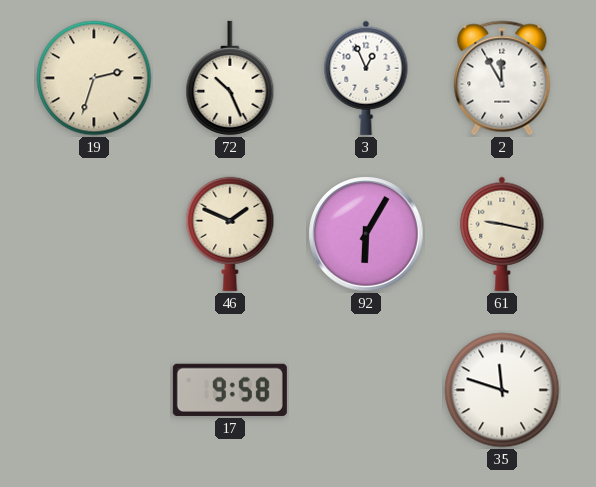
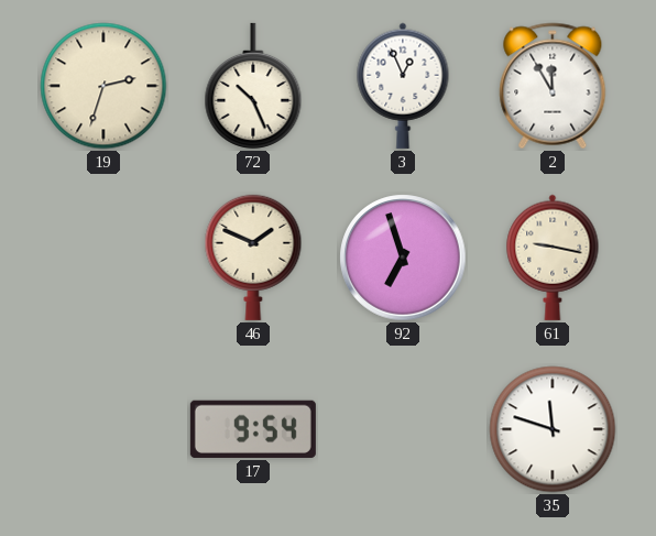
92: 6:05 -> 6:57 (403, 258)
17: 9:58 -> 9:54 (253, 429)
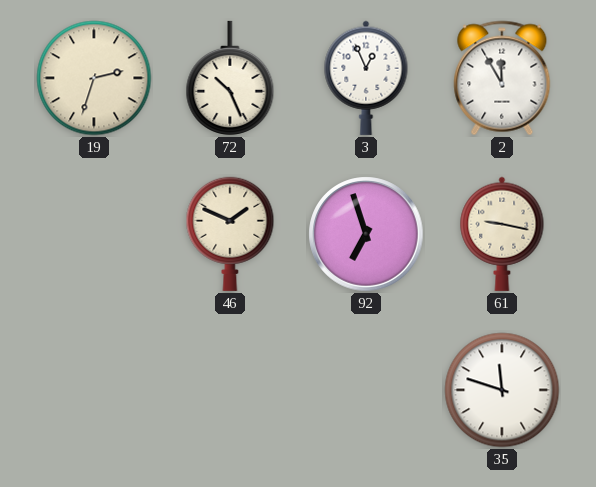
17: 9:54 -> none (253, 429)
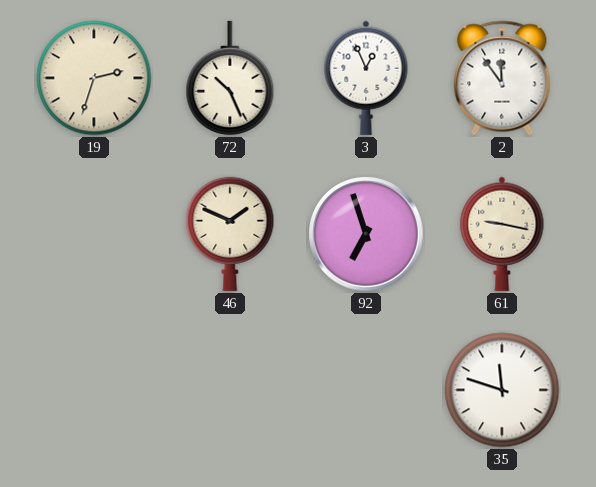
2: 11:55 -> 11:54 (502, 78)
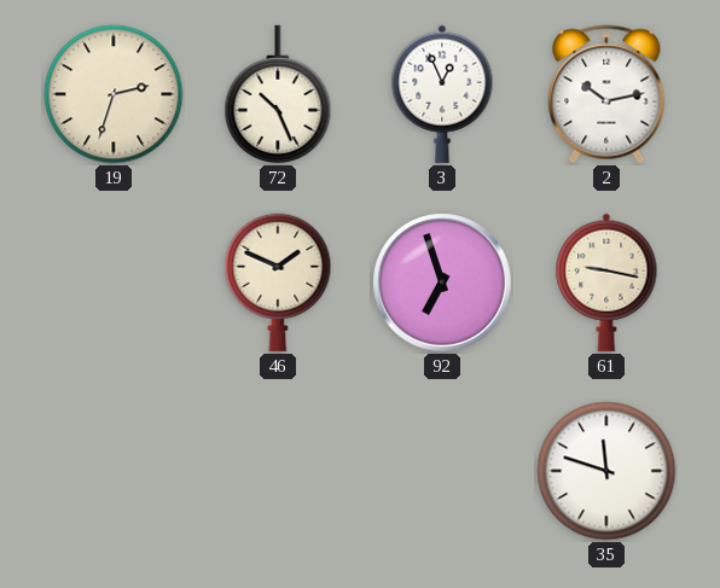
2: 11:54 -> 10:13 (606, 94)
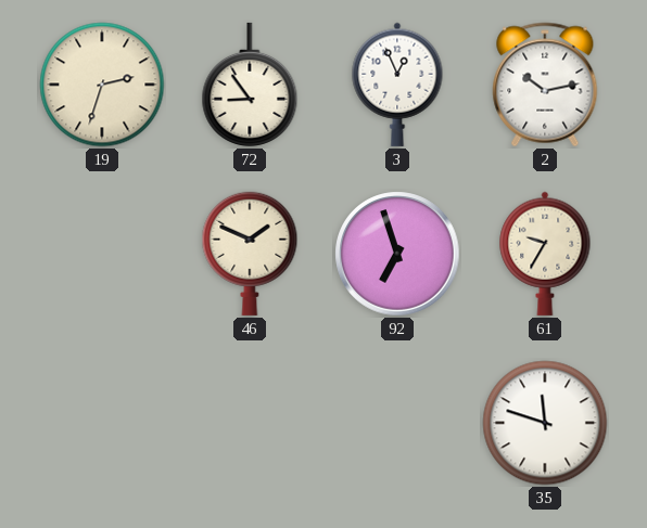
72: 10:26 -> 8:54 (250, 85)
61: 9:17 -> 9:35 (545, 254)
